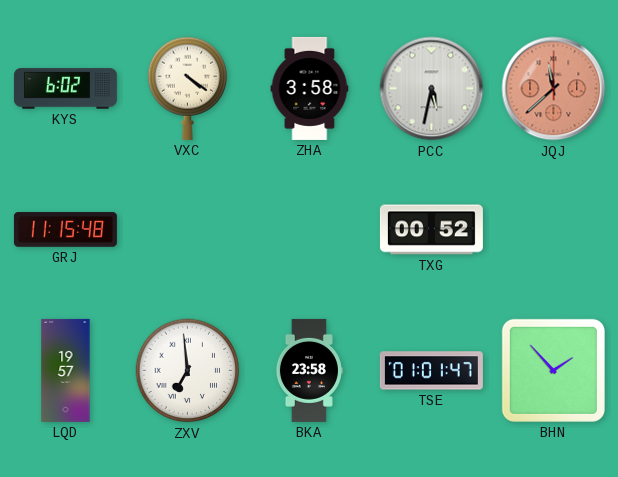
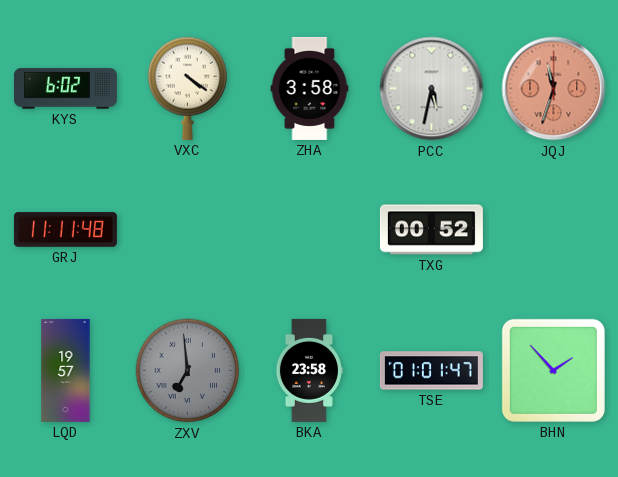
JQJ: 11:38 -> 11:33 (554, 89)
GRJ: 11:15 -> 11:11 (65, 230)
ZXV dial: white -> grey (188, 371)
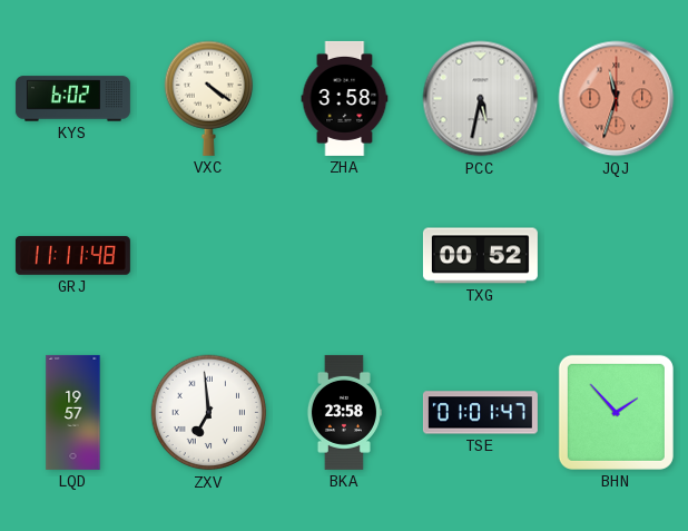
ZXV dial: grey -> white (209, 413)
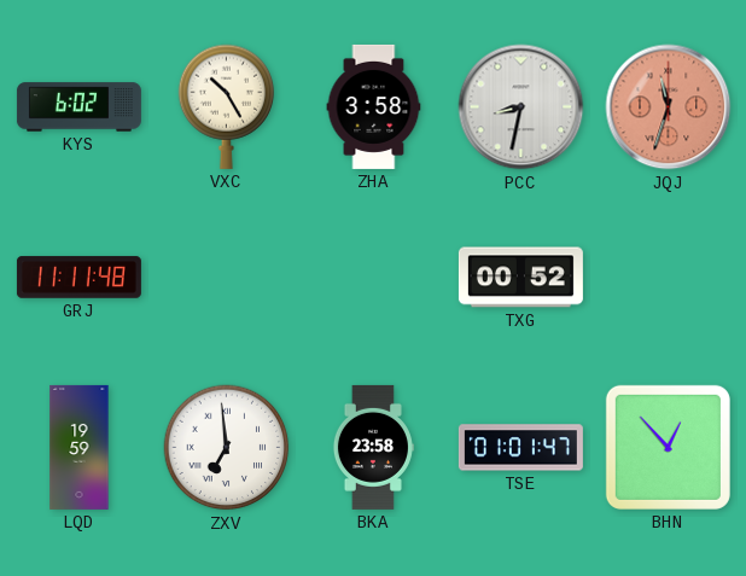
VXC: 4:21 -> 10:25 (227, 106)
PCC: 5:32 -> 8:32 (521, 107)
LQD: 19:57 -> 19:59 (80, 447)
BHN: 1:53 -> 12:53 (668, 447)
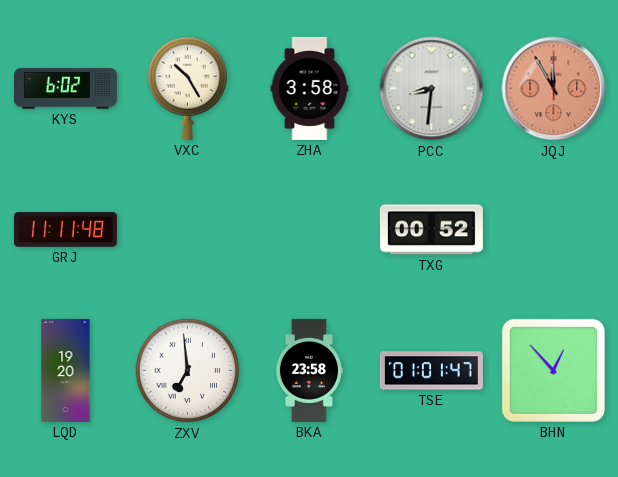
PCC: 8:32 -> 8:31 (432, 89)
JQJ: 11:33 -> 11:55 (554, 89)
LQD: 19:59 -> 19:20 (66, 370)
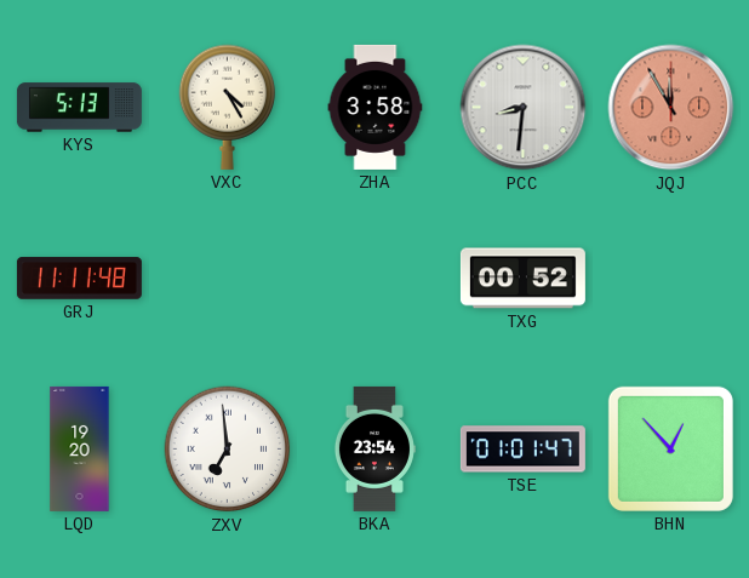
KYS: 6:02 -> 5:13 (79, 108)
VXC: 10:25 -> 4:25 (228, 107)
BKA: 23:58 -> 23:54 (374, 448)
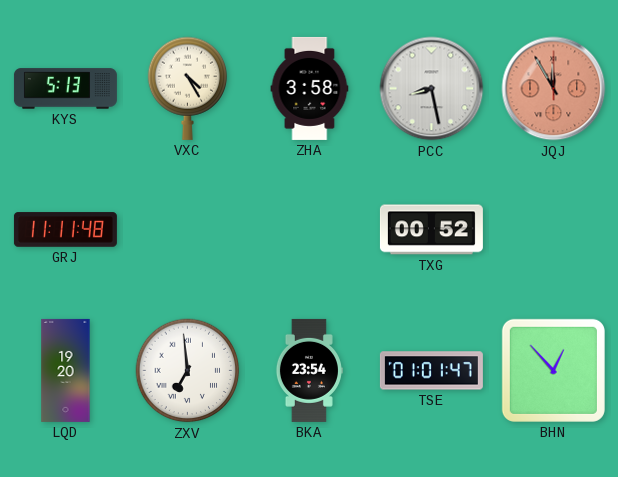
PCC: 8:31 -> 8:28 (432, 89)
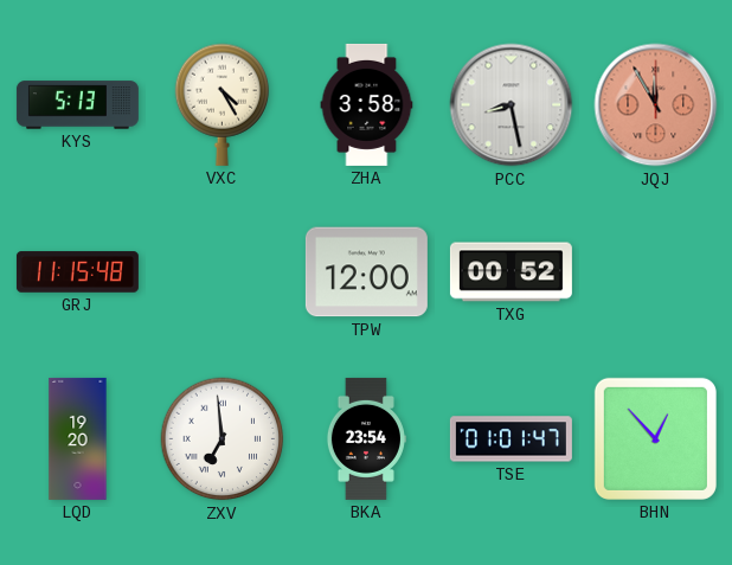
GRJ: 11:11 -> 11:15 (77, 272)
TPW: none -> 12:00 (366, 272)
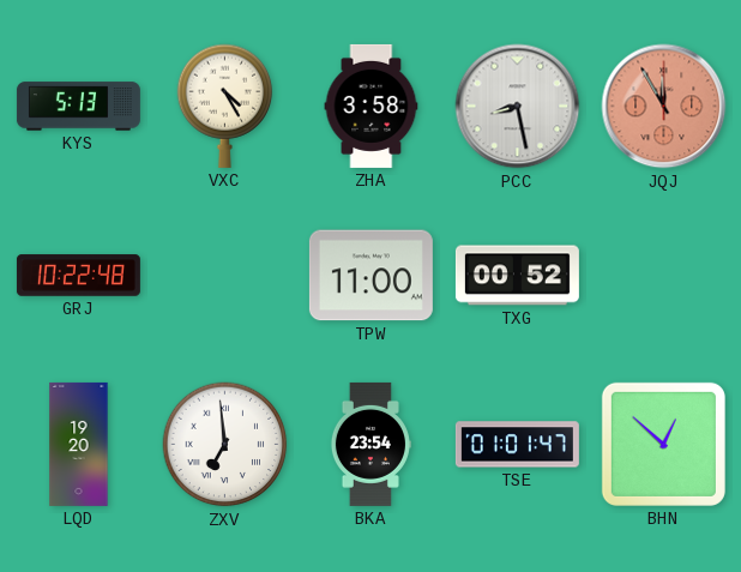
GRJ: 11:15 -> 10:22 (78, 276)
TPW: 12:00 -> 11:00 (370, 276)
BHN: 12:53 -> 12:52 (663, 444)
